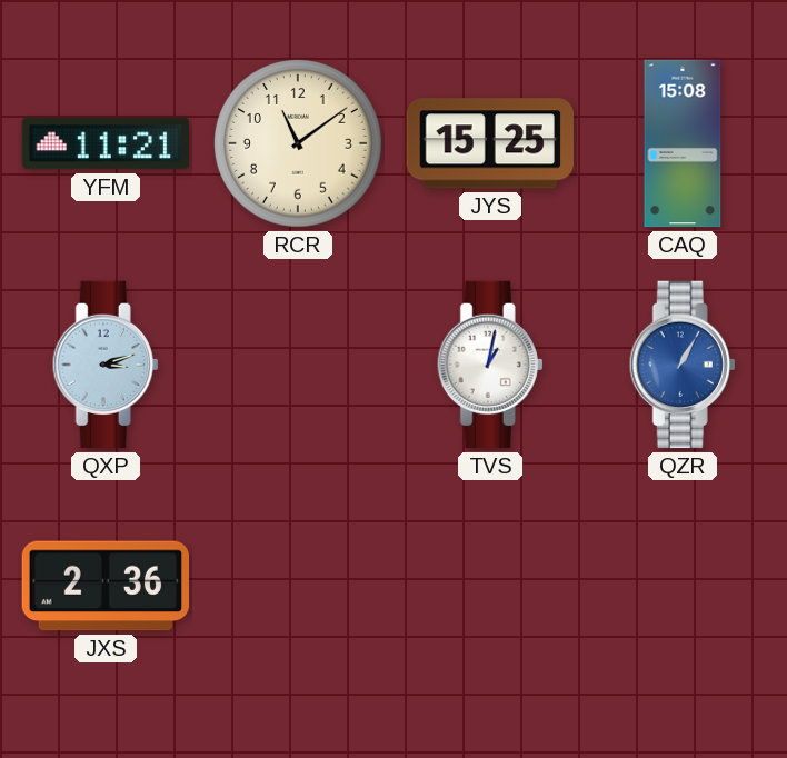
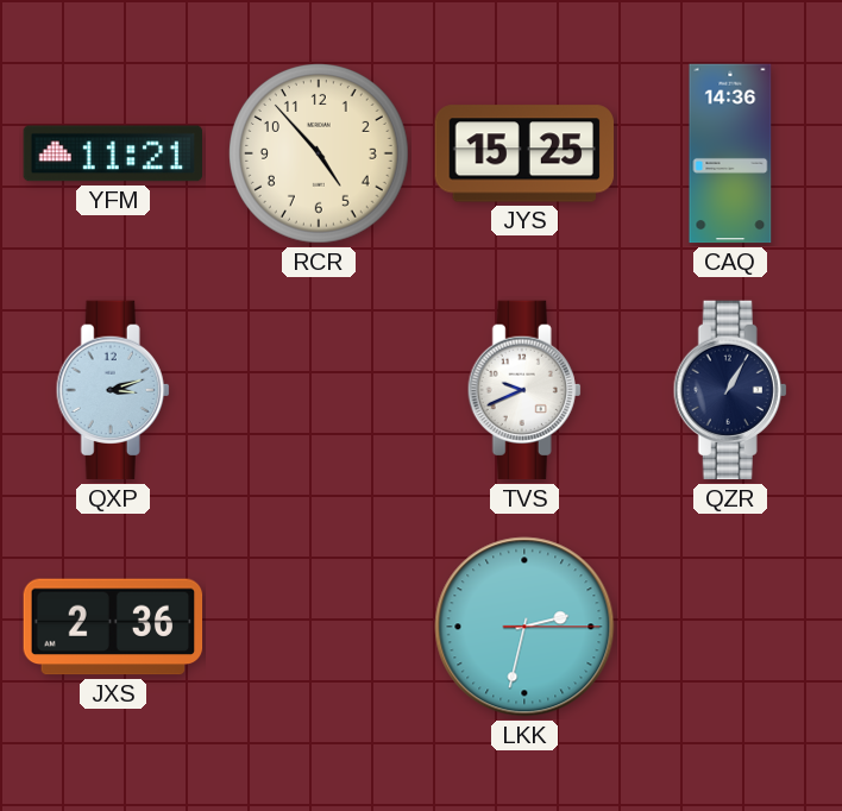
RCR: 11:09 -> 4:53 (320, 155)
CAQ: 15:08 -> 14:36 (730, 153)
TVS: 1:02 -> 9:41 (524, 390)
QZR dial: blue -> navy (730, 390)
LKK: none -> 2:32 (524, 627)
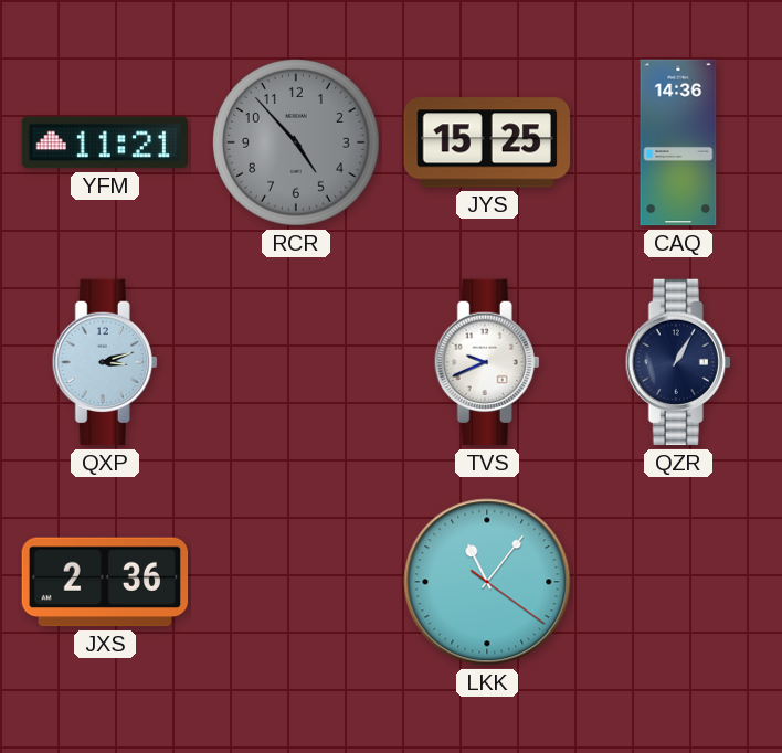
RCR dial: cream -> grey (297, 144)
LKK: 2:32 -> 11:06 (487, 582)
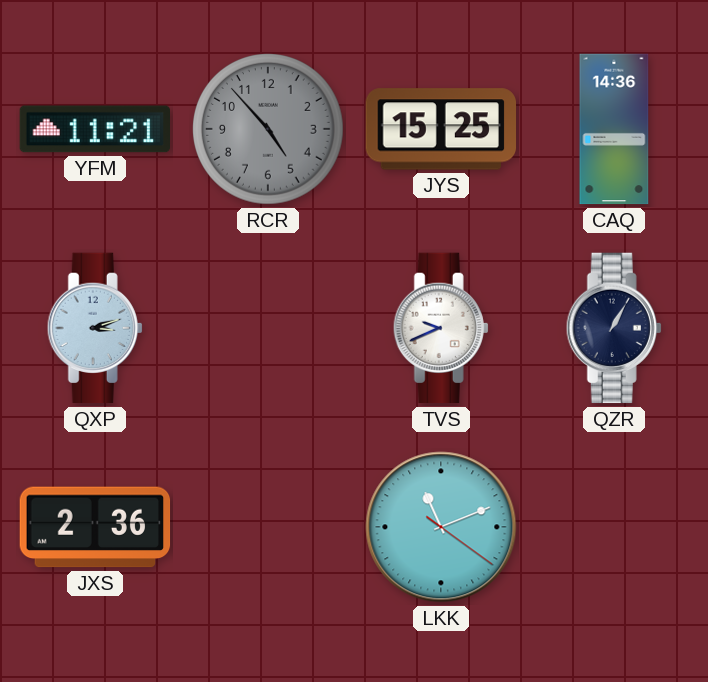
LKK: 11:06 -> 11:11 (441, 527)
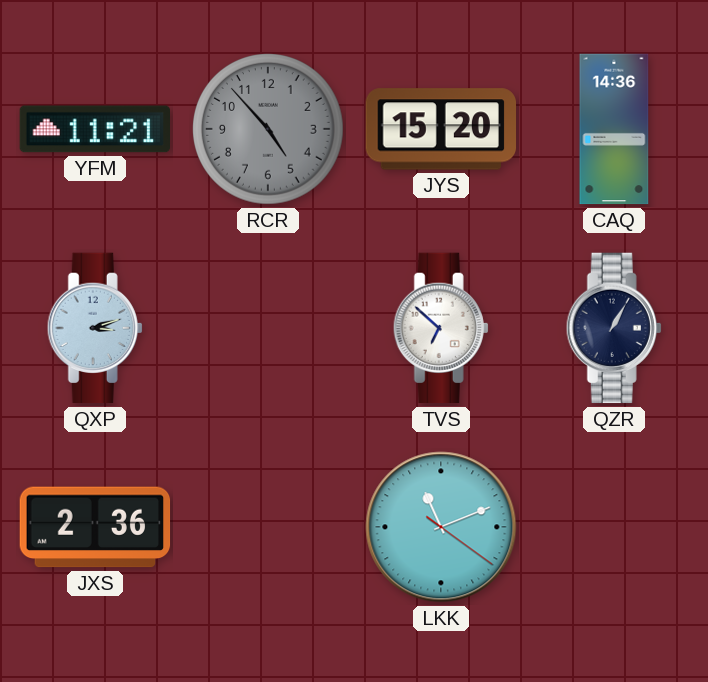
JYS: 15:25 -> 15:20 (441, 129)
TVS: 9:41 -> 6:52 (441, 328)
